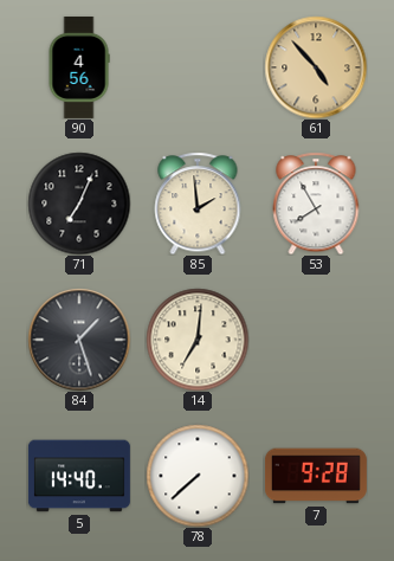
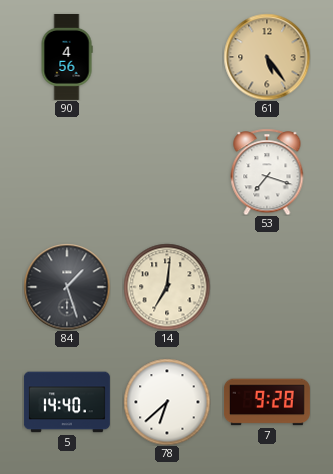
61: 4:53 -> 5:24 (267, 57)
71: 7:04 -> none (79, 204)
85: 1:59 -> none (198, 204)
53: 7:55 -> 7:18 (267, 172)
78: 7:38 -> 6:38 (167, 402)
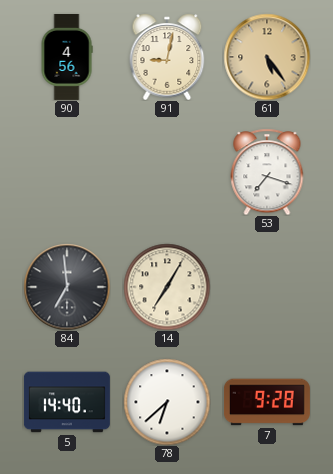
91: none -> 9:02 (167, 57)
84: 1:27 -> 6:59 (67, 287)
14: 7:01 -> 7:05 (167, 287)
